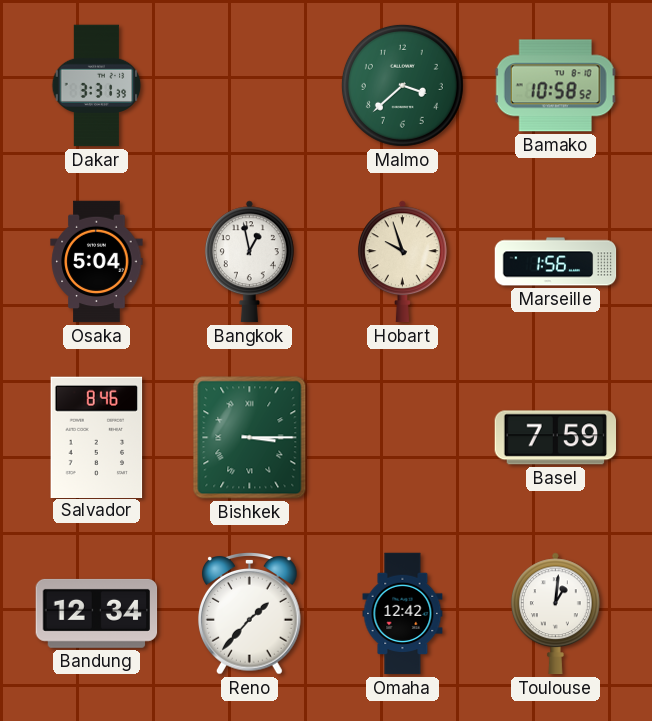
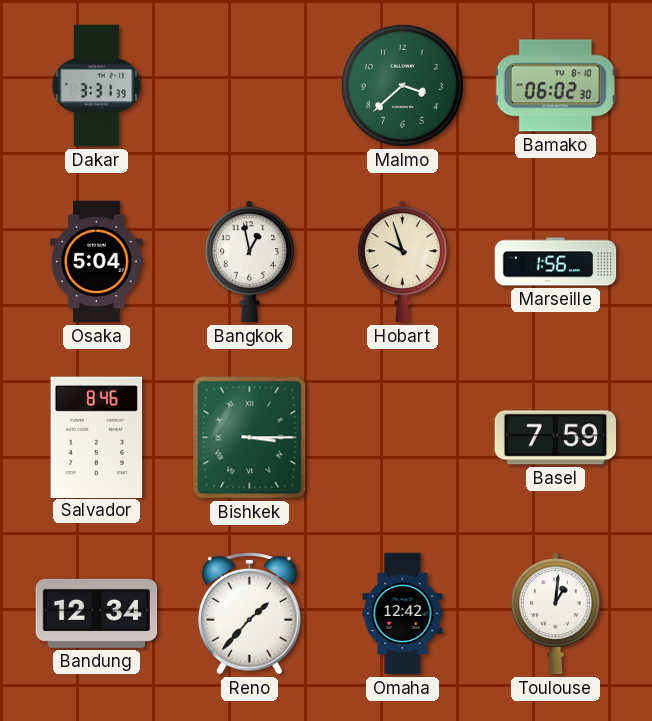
Bamako: 10:58 -> 06:02 (555, 86)
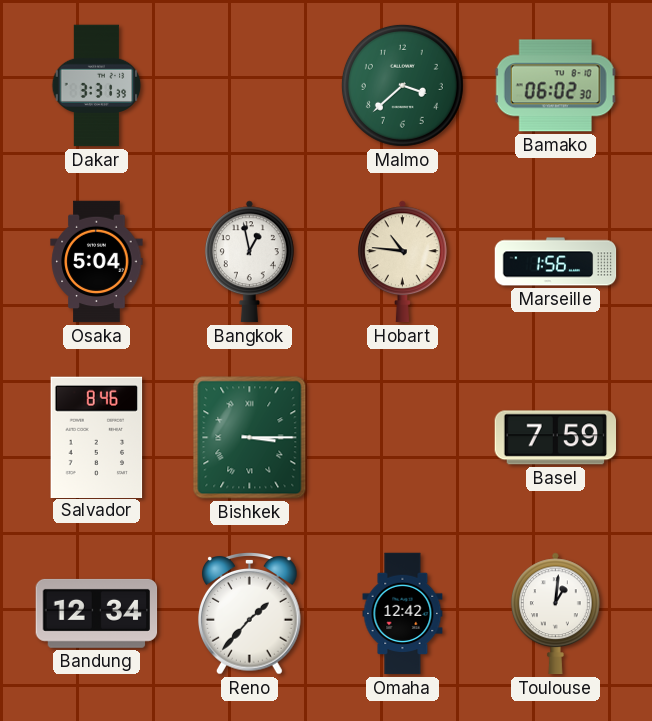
Hobart: 9:57 -> 10:46 (402, 262)
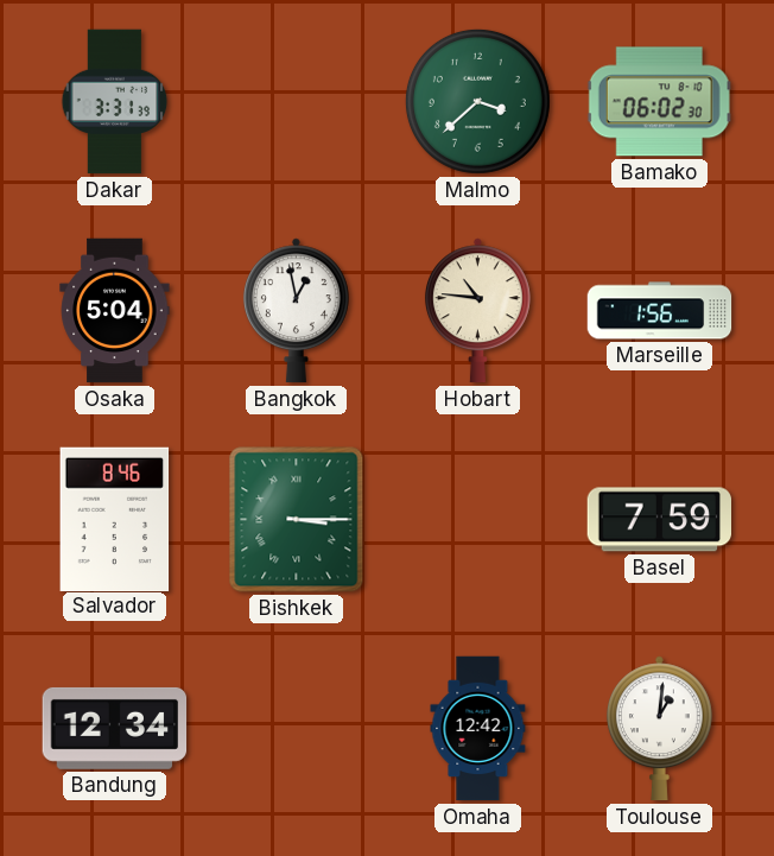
Reno: 1:37 -> none (250, 614)
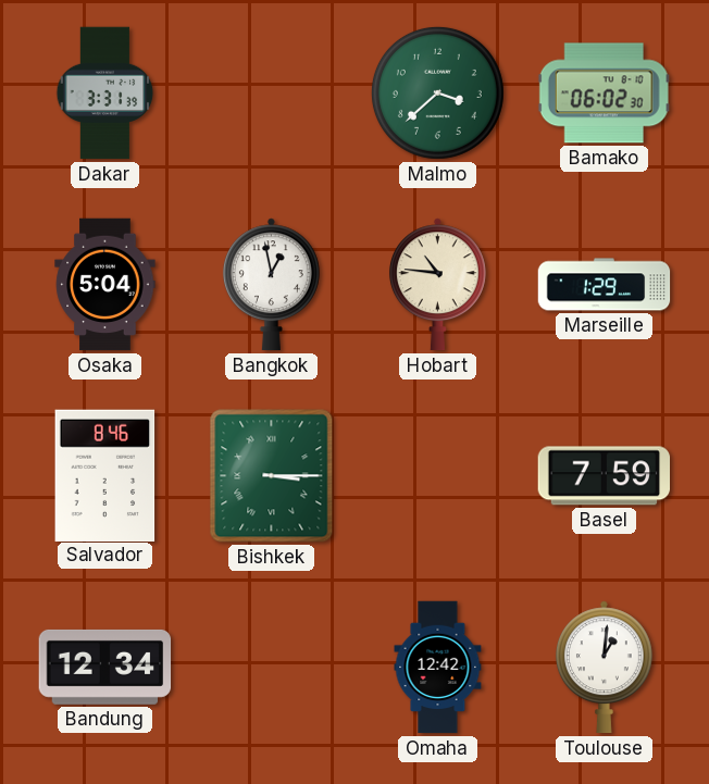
Marseille: 1:56 -> 1:29 (605, 285)
